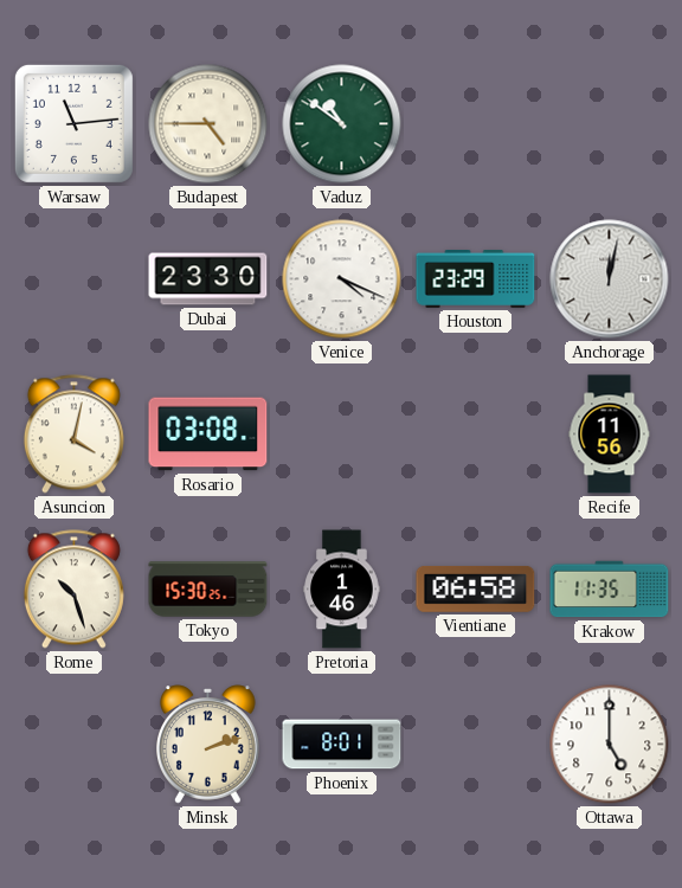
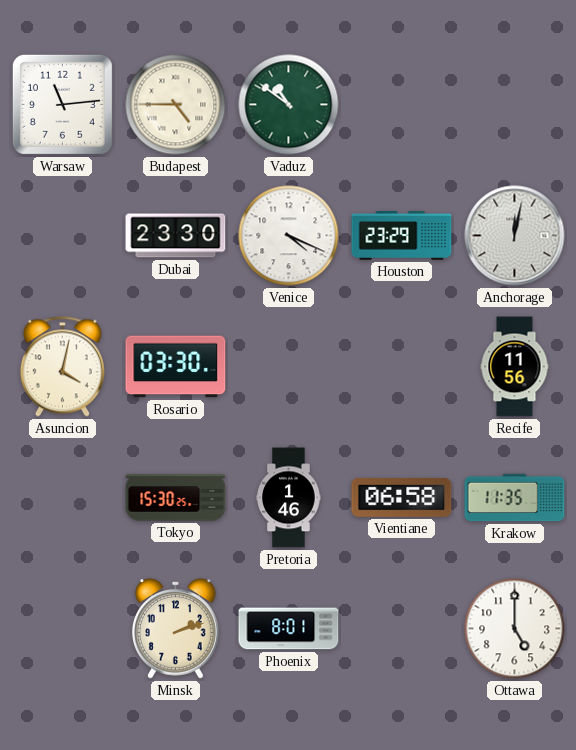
Rosario: 03:08 -> 03:30 (176, 367)
Rome: 10:27 -> none (73, 590)
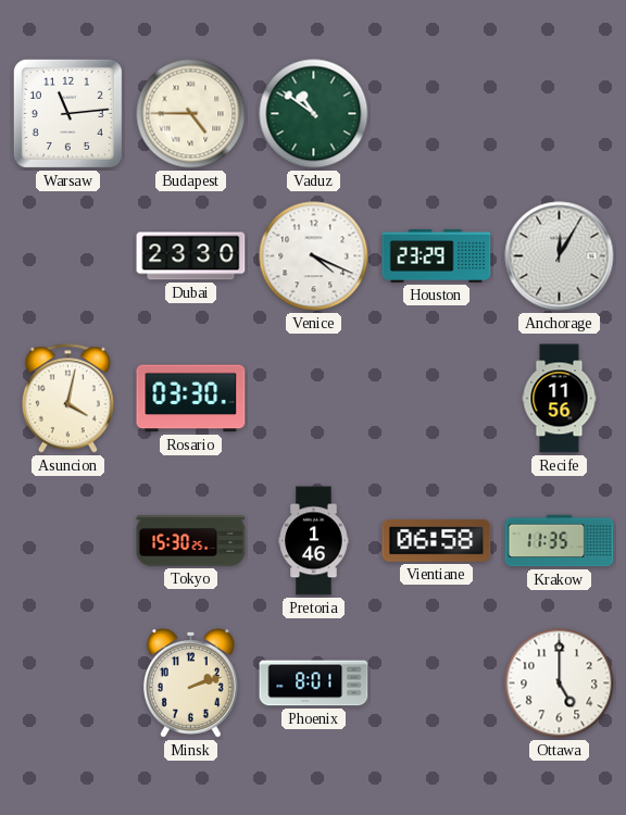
Anchorage: 12:02 -> 12:05 (560, 256)
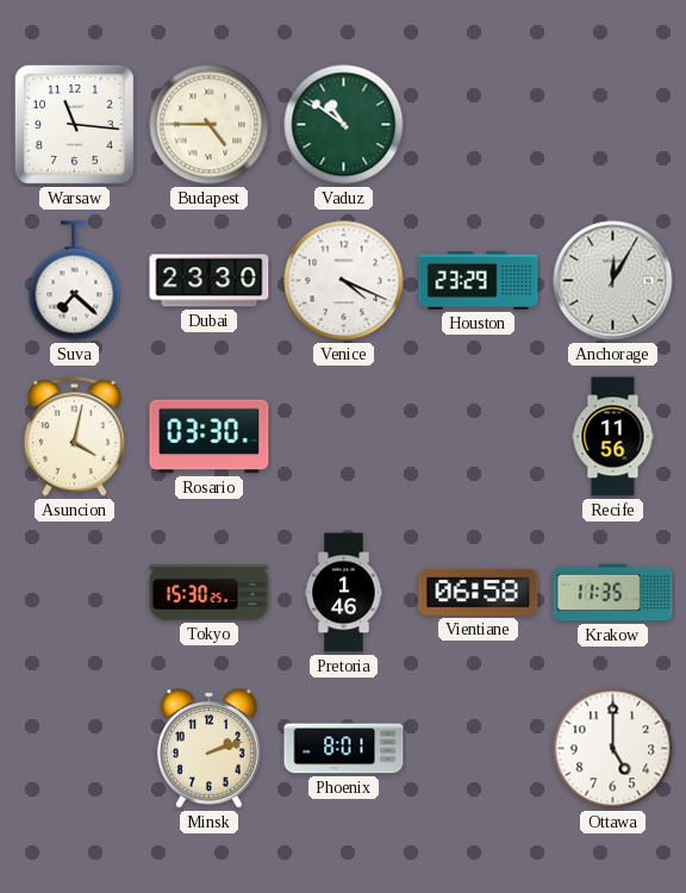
Warsaw: 11:14 -> 11:16 (74, 124)
Suva: none -> 7:22 (75, 281)
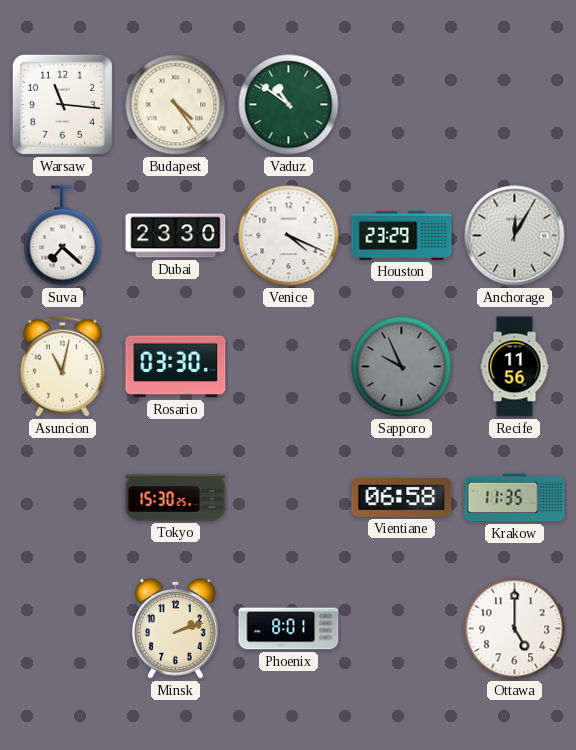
Budapest: 4:45 -> 4:24 (176, 105)
Asuncion: 4:02 -> 11:02 (62, 367)
Sapporo: none -> 9:56 (402, 367)
Pretoria: 1:46 -> none (344, 593)
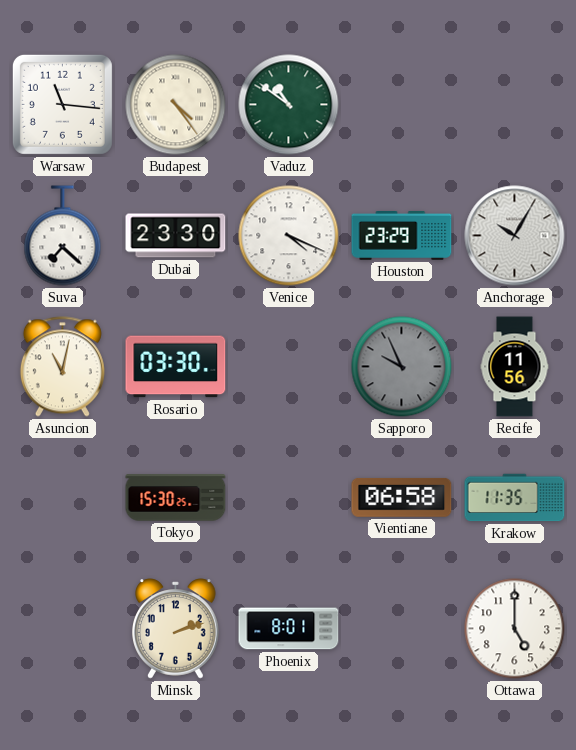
Anchorage: 12:05 -> 10:05 (515, 236)
